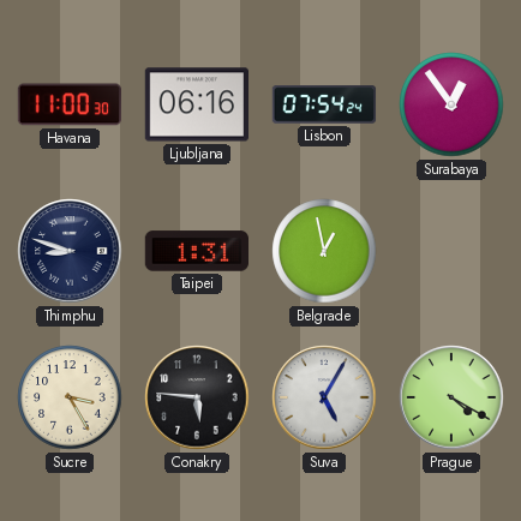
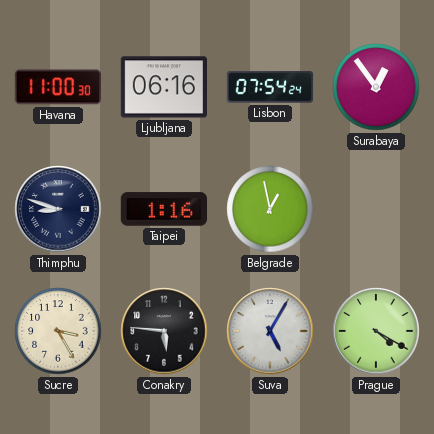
Taipei: 1:31 -> 1:16 (163, 209)
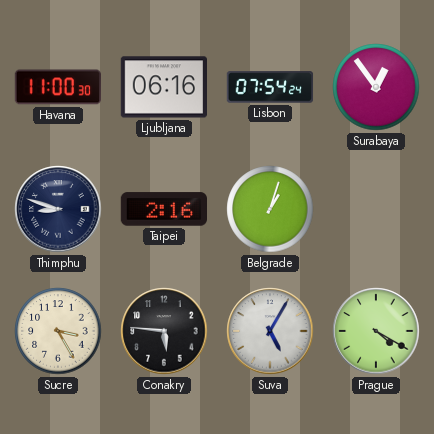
Taipei: 1:16 -> 2:16 (163, 209)
Belgrade: 12:58 -> 1:03 (270, 209)
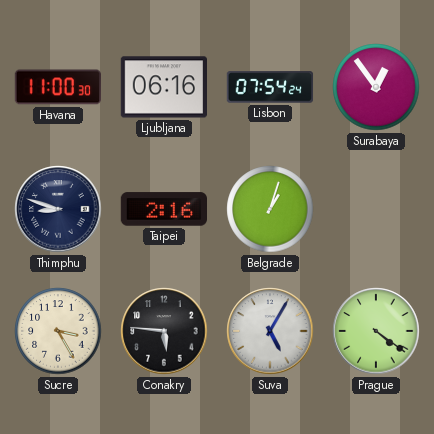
Prague: 4:20 -> 4:21 (376, 331)
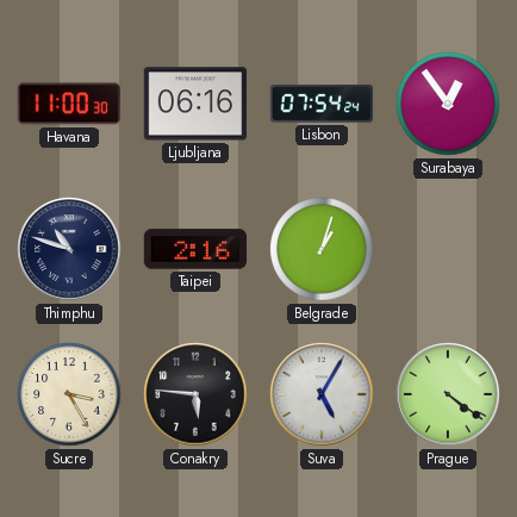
Thimphu: 8:48 -> 10:48 (69, 249)
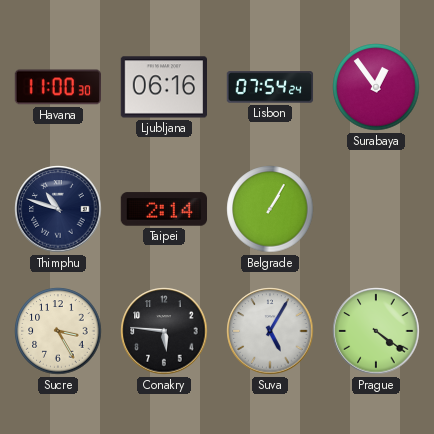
Taipei: 2:16 -> 2:14 (163, 209)
Belgrade: 1:03 -> 1:05 (270, 209)
